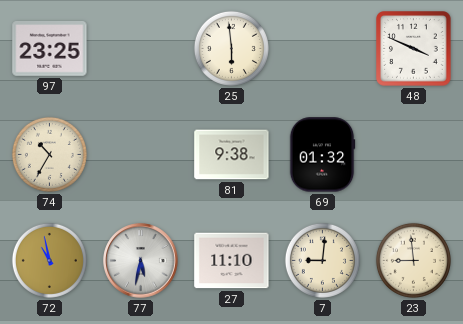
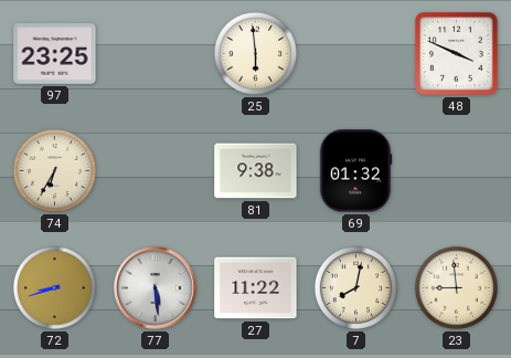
74: 10:35 -> 6:35 (54, 170)
72: 10:58 -> 8:42 (54, 287)
77: 5:32 -> 5:29 (156, 288)
27: 11:10 -> 11:22 (256, 288)
7: 9:01 -> 8:02 (355, 287)
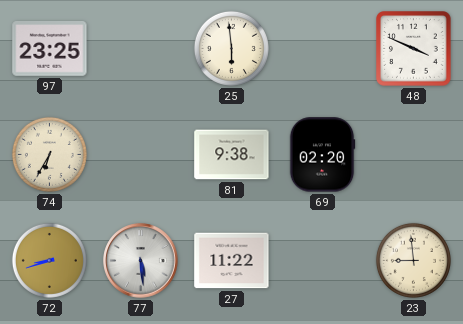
69: 01:32 -> 02:20 (322, 155)
7: 8:02 -> none (355, 287)
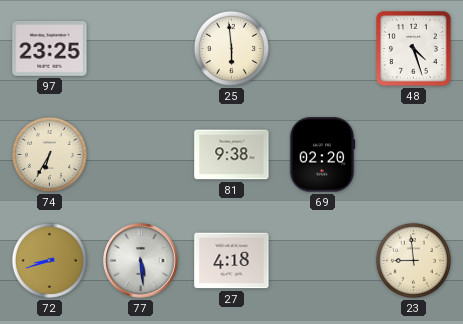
48: 3:49 -> 4:27 (414, 49)
27: 11:22 -> 4:18 (232, 261)
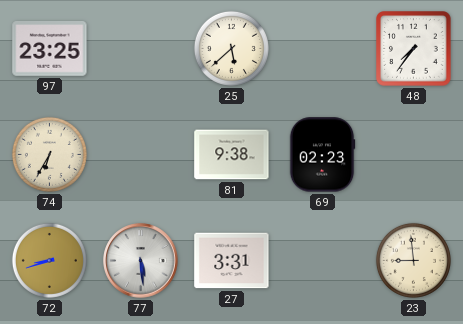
25: 5:59 -> 5:38 (231, 48)
48: 4:27 -> 7:36 (414, 49)
69: 02:20 -> 02:23 (322, 155)
27: 4:18 -> 3:31 (232, 261)
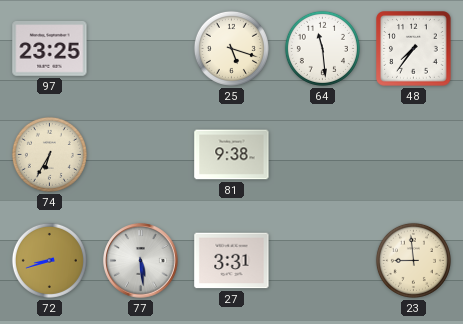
25: 5:38 -> 5:18 (231, 48)
64: none -> 11:29 (322, 48)
69: 02:23 -> none (322, 155)
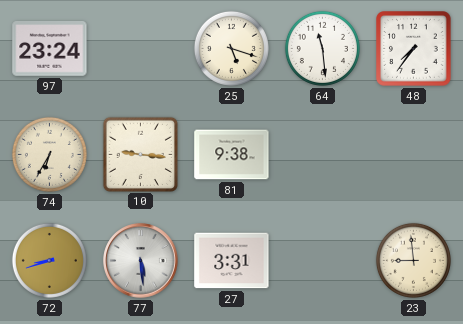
97: 23:25 -> 23:24 (50, 49)
10: none -> 9:16 (140, 154)
